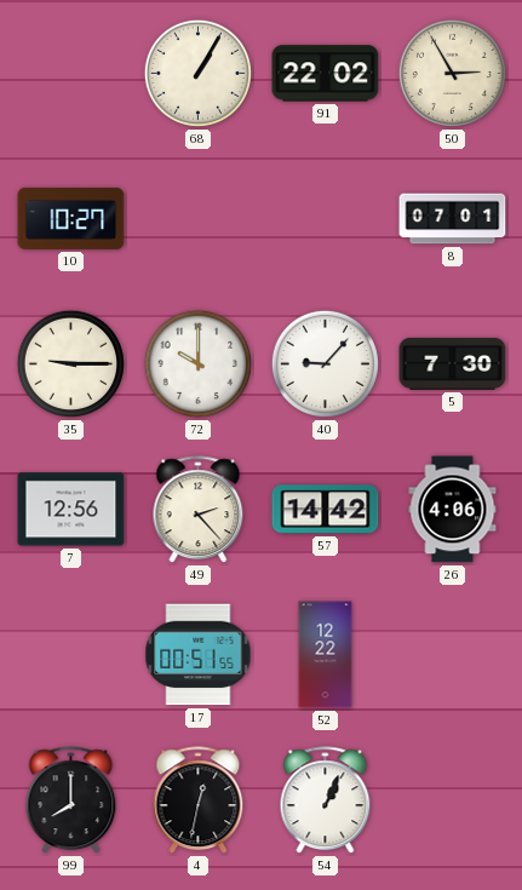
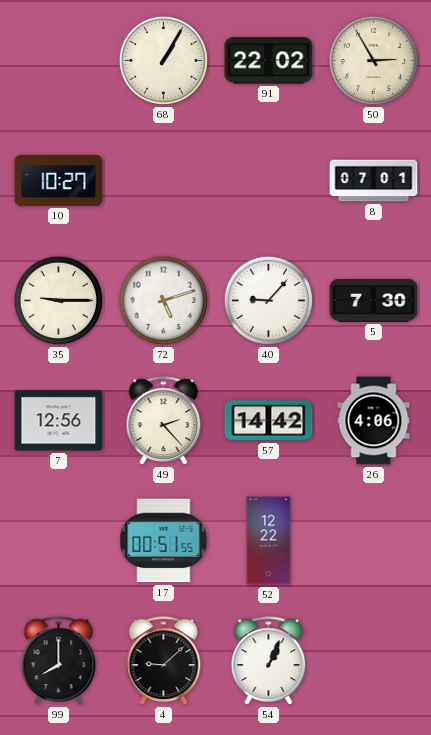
72: 10:00 -> 5:12 (163, 300)
4: 12:32 -> 9:08 (164, 661)
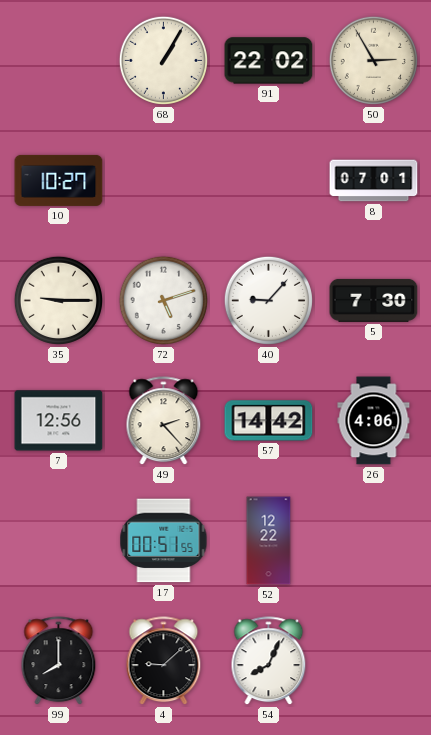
54: 1:04 -> 8:04 (269, 661)
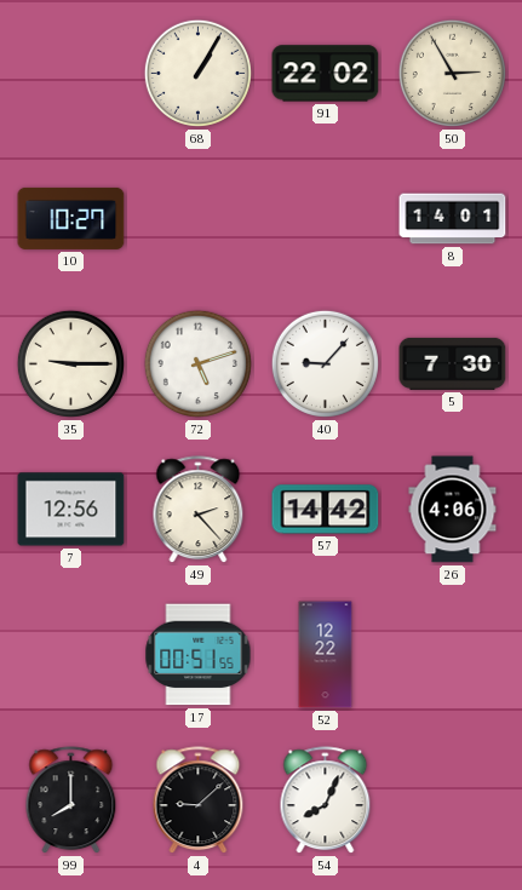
8: 07:01 -> 14:01 (453, 219)
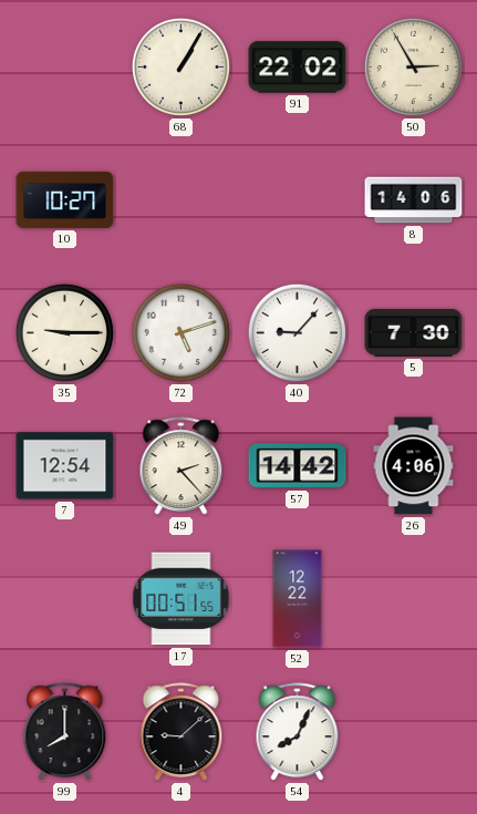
8: 14:01 -> 14:06 (414, 200)
7: 12:56 -> 12:54 (65, 466)
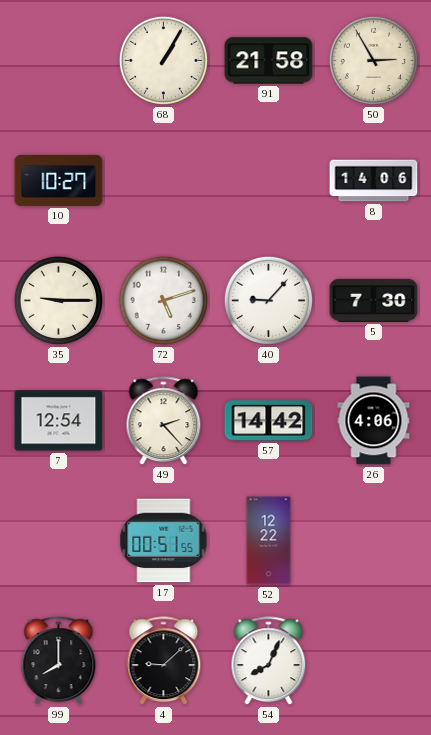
91: 22:02 -> 21:58 (269, 61)
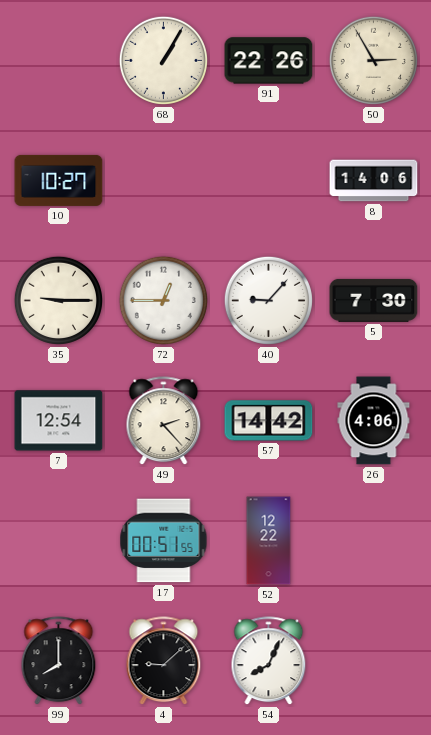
91: 21:58 -> 22:26 (269, 61)
72: 5:12 -> 12:45 (163, 300)
